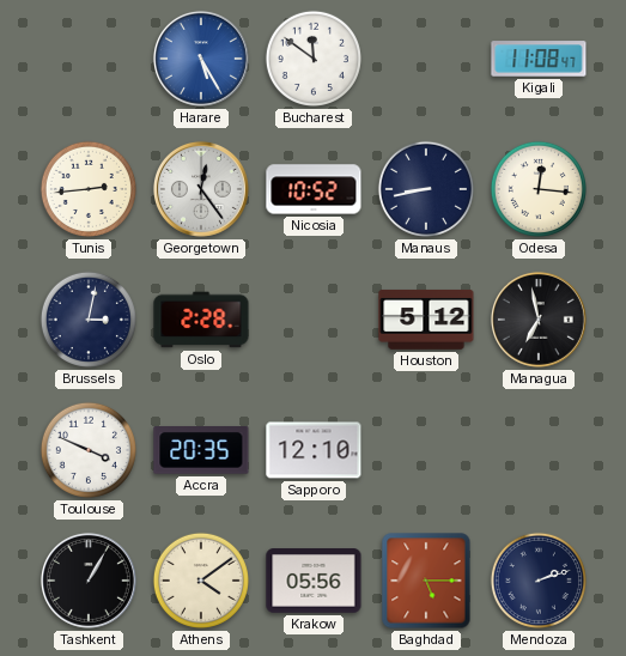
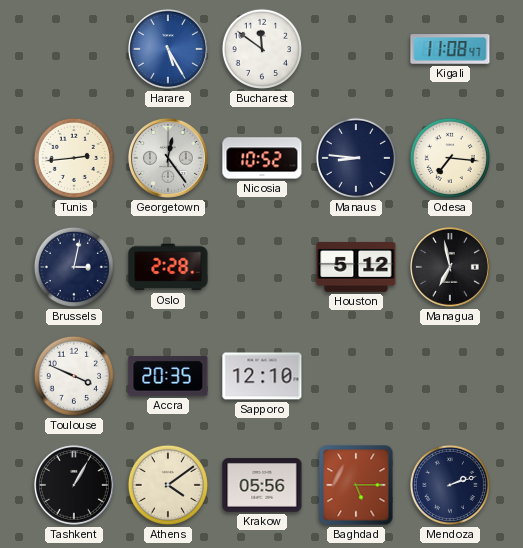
Manaus: 8:43 -> 8:46 (356, 158)
Odesa: 12:16 -> 7:16 (450, 158)
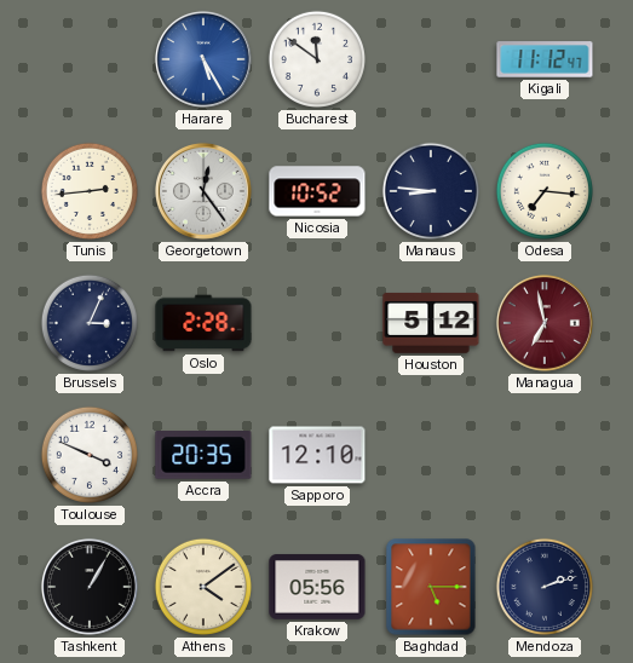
Kigali: 11:08 -> 11:12 (545, 59)
Brussels: 3:02 -> 3:04 (90, 323)
Managua dial: black -> burgundy (545, 323)
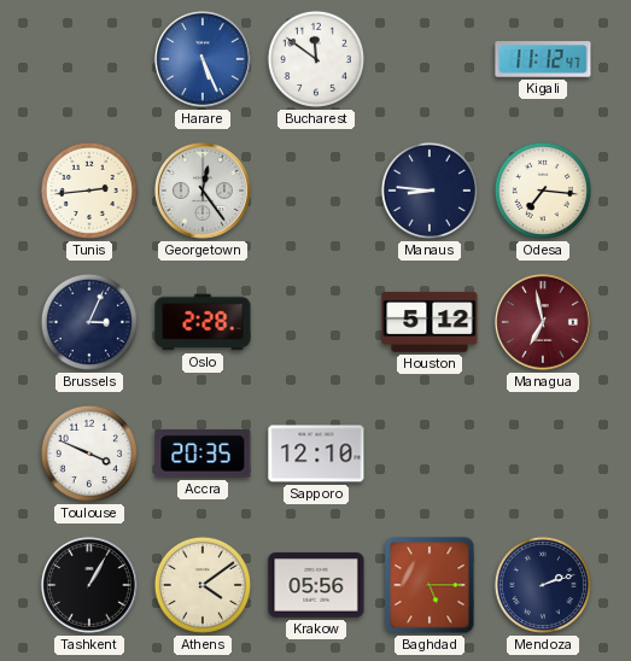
Harare: 5:25 -> 5:26 (203, 59)
Nicosia: 10:52 -> none (317, 191)
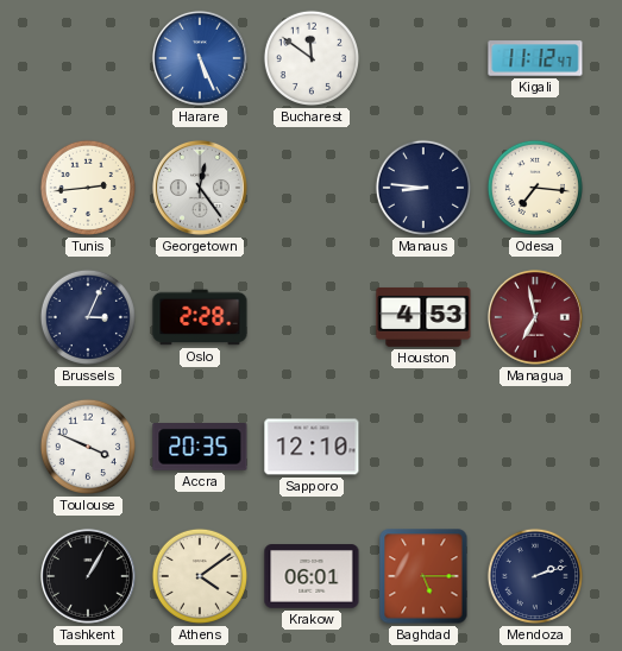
Houston: 5:12 -> 4:53 (423, 317)
Krakow: 05:56 -> 06:01 (312, 576)
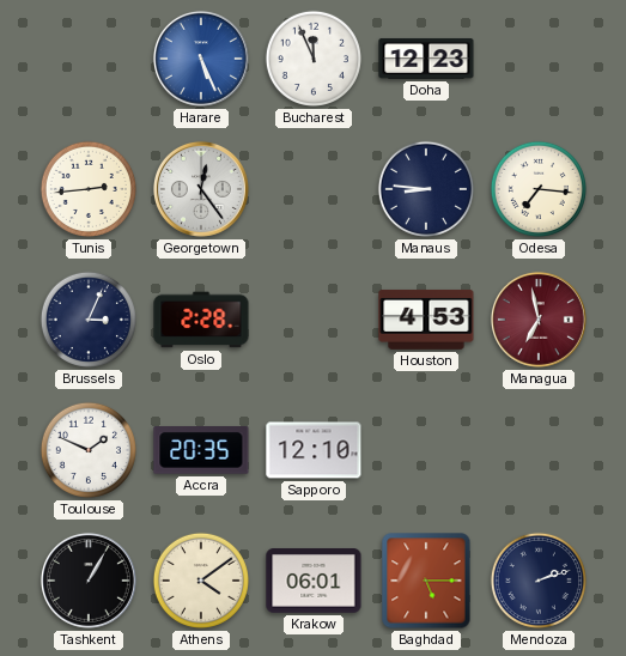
Bucharest: 11:51 -> 11:56 (314, 59)
Doha: none -> 12:23 (426, 59)
Kigali: 11:12 -> none (535, 58)
Toulouse: 3:49 -> 1:49 (89, 450)
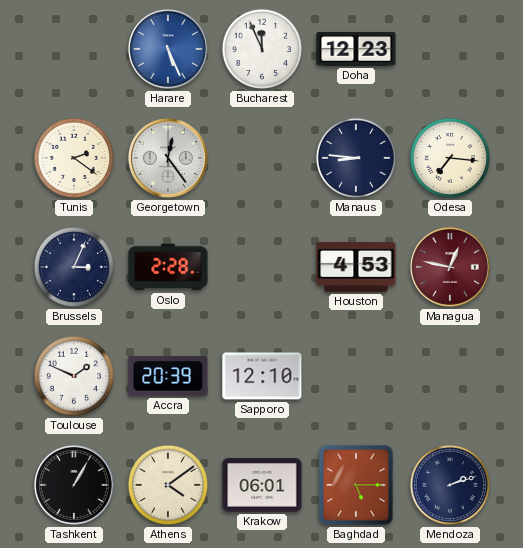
Tunis: 2:44 -> 2:21 (74, 158)
Managua: 6:58 -> 12:47 (450, 267)
Accra: 20:35 -> 20:39 (168, 376)
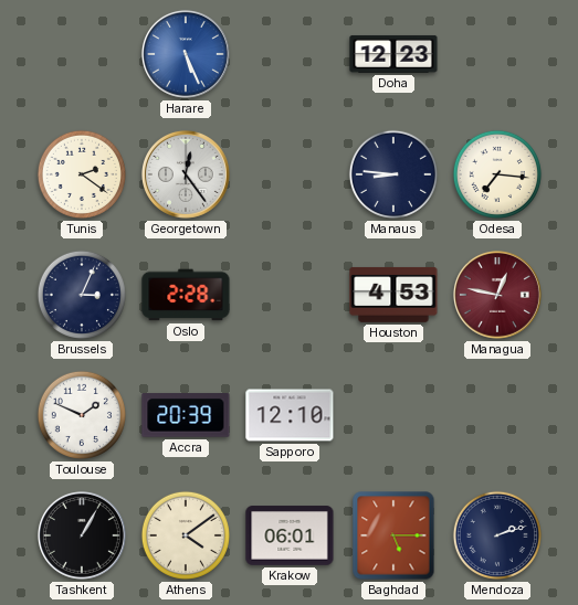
Bucharest: 11:56 -> none (262, 49)
